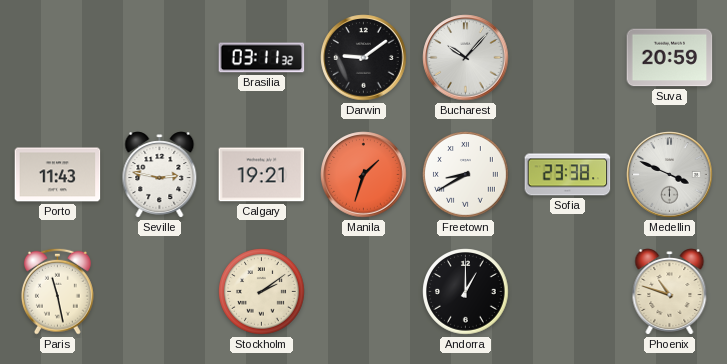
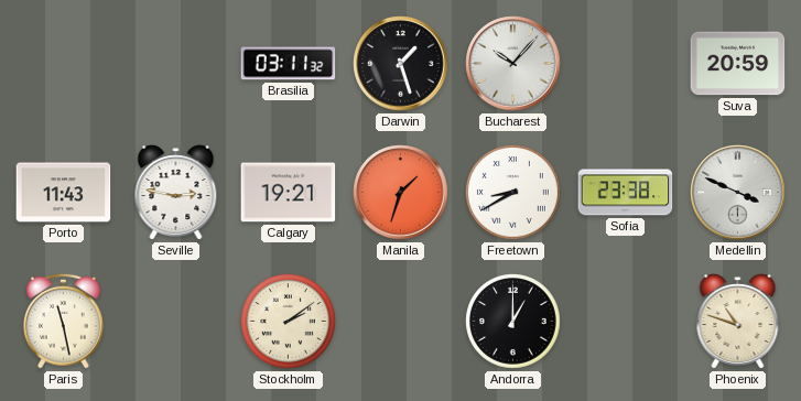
Darwin: 9:09 -> 1:27 (401, 64)
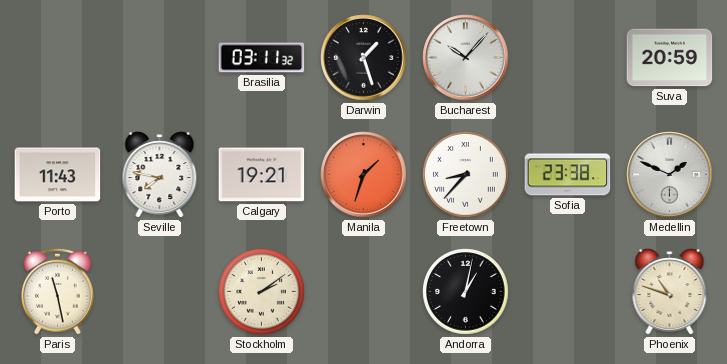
Seville: 2:47 -> 7:47 (160, 175)
Freetown: 8:40 -> 8:37 (466, 175)
Medellin: 3:49 -> 1:49 (670, 175)
Andorra: 1:00 -> 1:02 (466, 292)
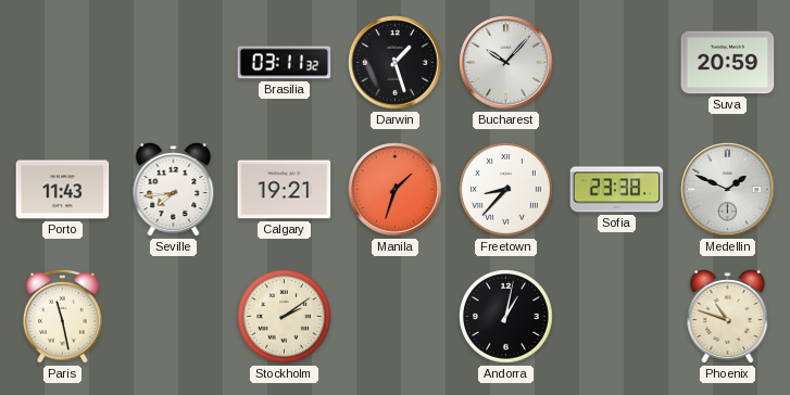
Seville: 7:47 -> 7:44 (174, 190)
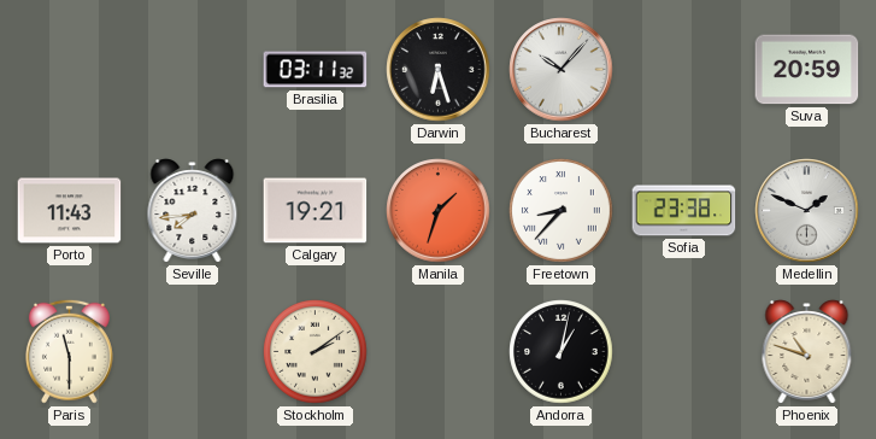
Darwin: 1:27 -> 6:27 (439, 70)
Paris: 11:28 -> 11:30 (69, 351)
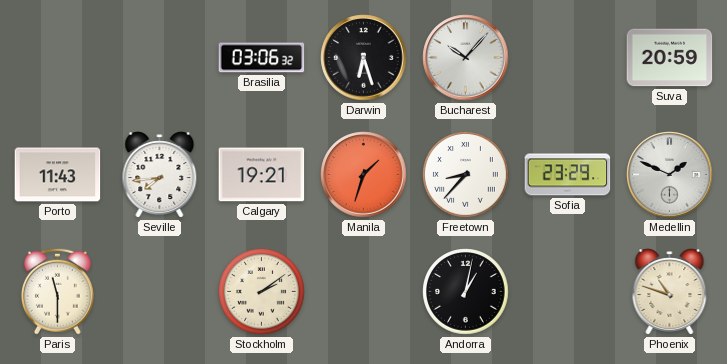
Brasilia: 03:11 -> 03:06 (262, 58)
Sofia: 23:38 -> 23:29 (568, 175)
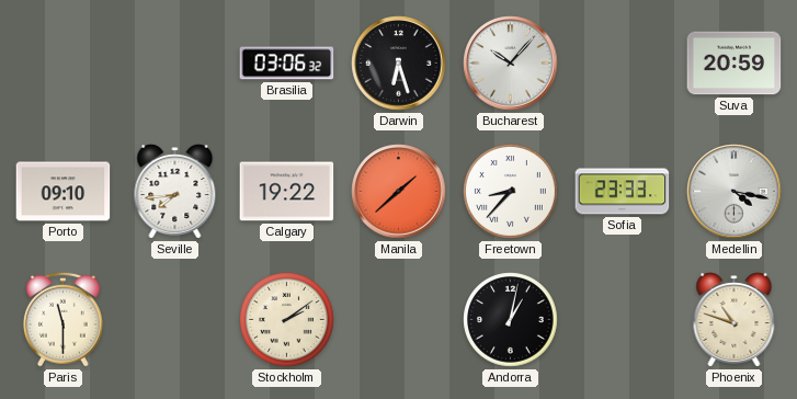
Porto: 11:43 -> 09:10 (64, 192)
Calgary: 19:21 -> 19:22 (287, 192)
Manila: 1:33 -> 1:38 (399, 192)
Sofia: 23:29 -> 23:33 (623, 192)
Medellin: 1:49 -> 4:17 (735, 192)
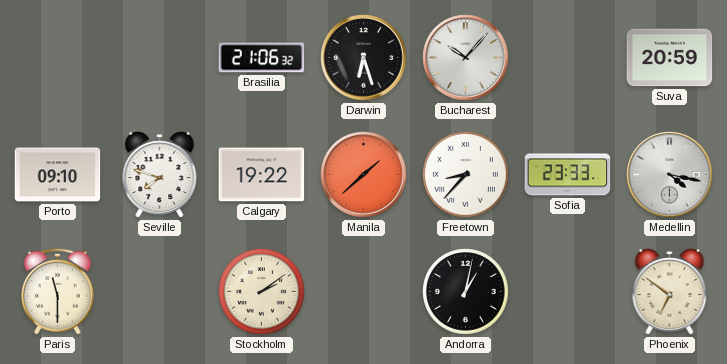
Brasilia: 03:06 -> 21:06 (262, 58)
Seville: 7:44 -> 7:48 (160, 175)
Phoenix: 10:48 -> 6:51 (670, 292)
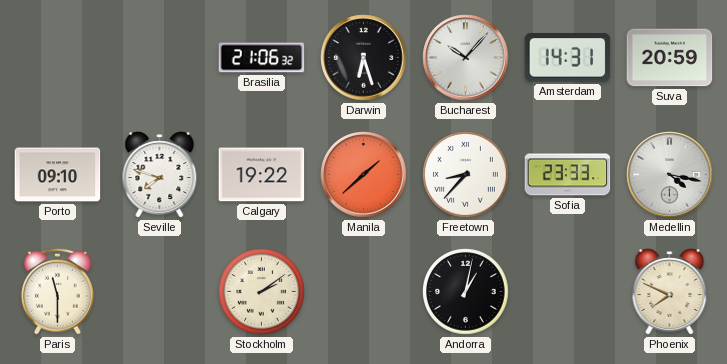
Amsterdam: none -> 14:31 (568, 58)
Phoenix: 6:51 -> 7:49 (670, 292)
